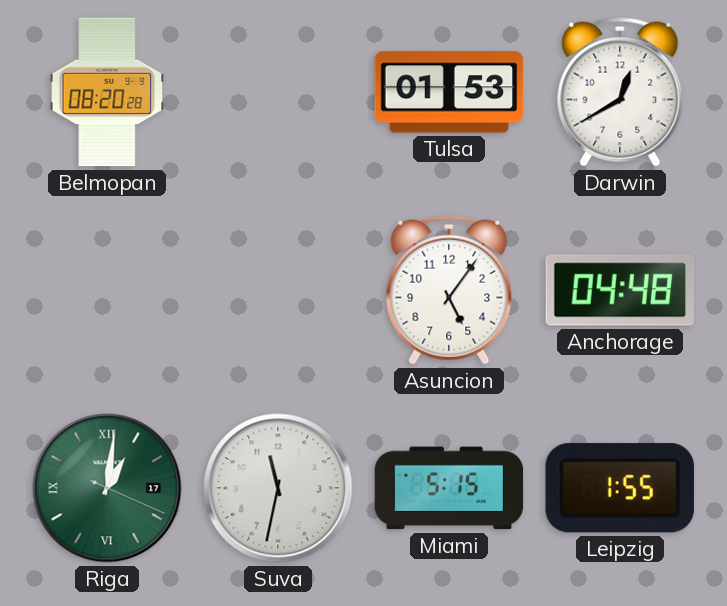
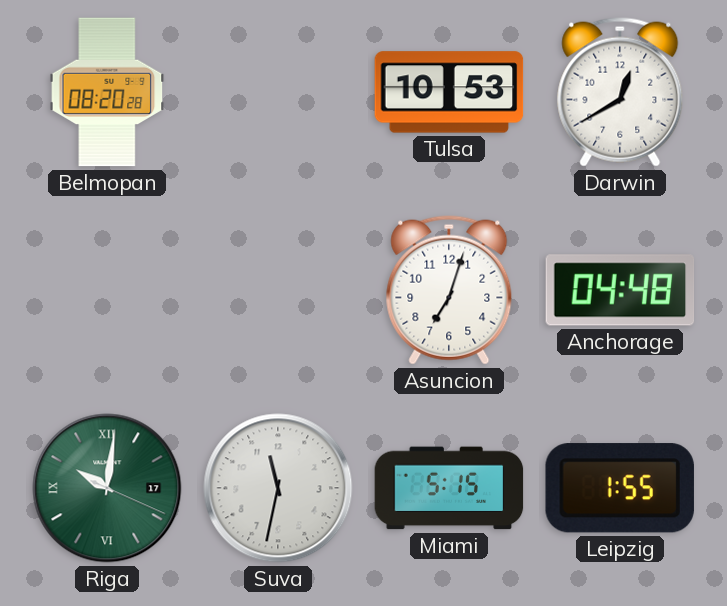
Tulsa: 01:53 -> 10:53 (449, 92)
Asuncion: 5:06 -> 7:03 (449, 290)
Riga: 1:01 -> 10:01 (107, 488)
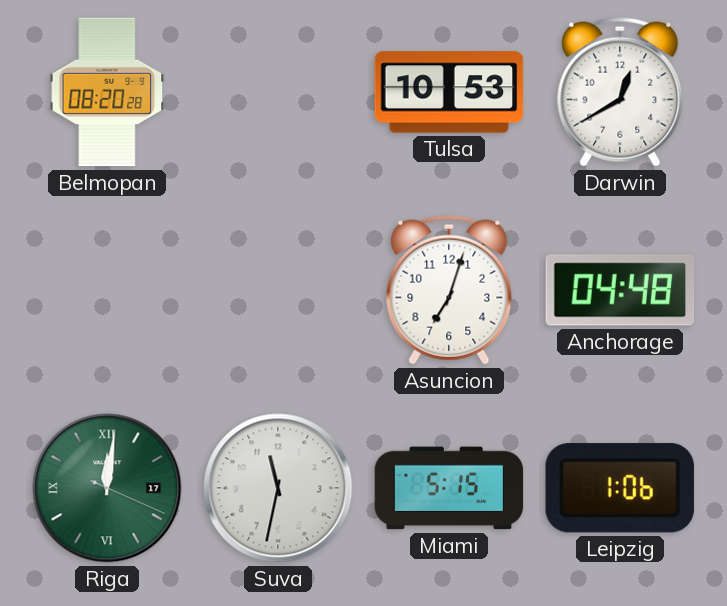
Riga: 10:01 -> 12:01 (107, 488)
Leipzig: 1:55 -> 1:06 (620, 488)
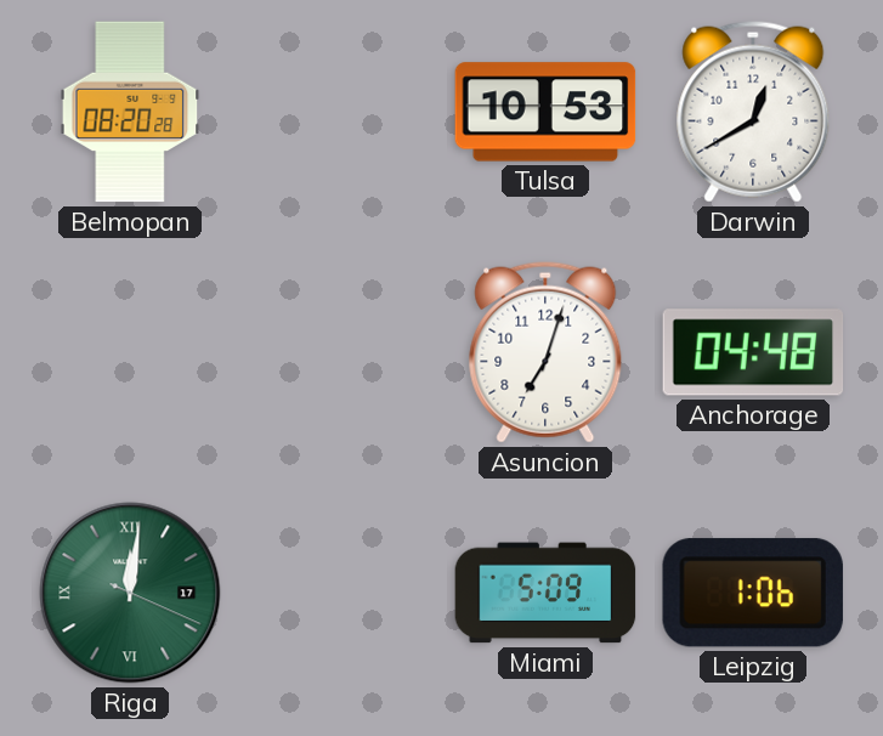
Suva: 11:32 -> none (278, 488)
Miami: 5:15 -> 5:09 (545, 593)
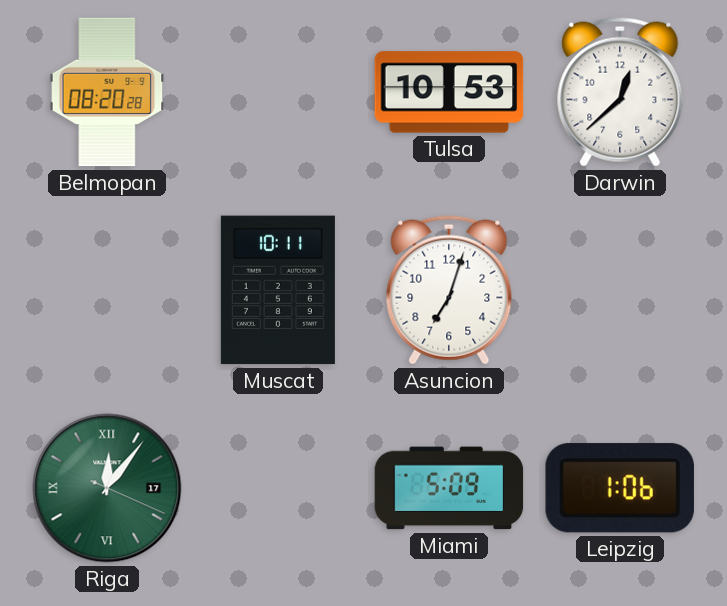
Darwin: 12:40 -> 12:38 (620, 92)
Muscat: none -> 10:11 (278, 290)
Anchorage: 04:48 -> none (753, 352)
Riga: 12:01 -> 12:06 (107, 488)
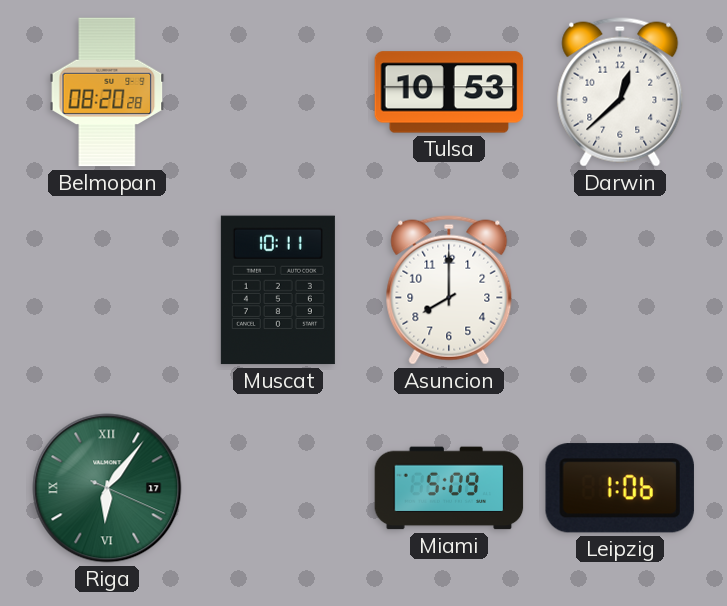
Asuncion: 7:03 -> 8:00 (449, 290)
Riga: 12:06 -> 6:06 (107, 488)
